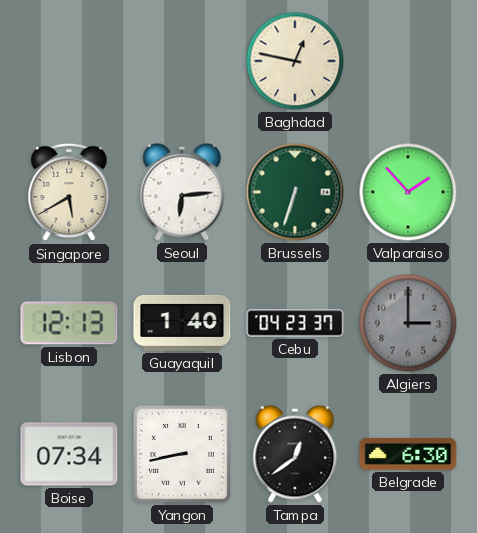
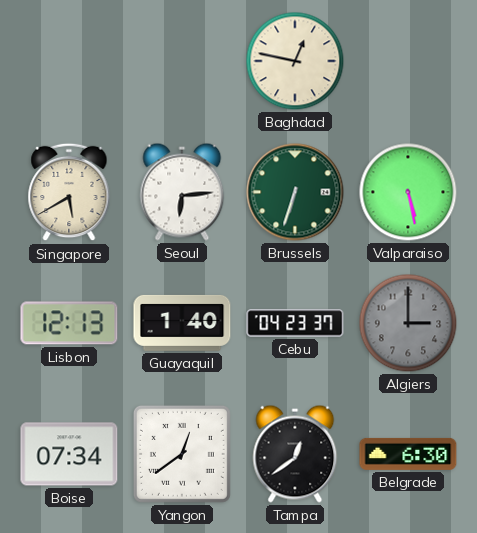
Valparaiso: 1:53 -> 5:28 (408, 192)
Yangon: 8:43 -> 12:39 (182, 454)
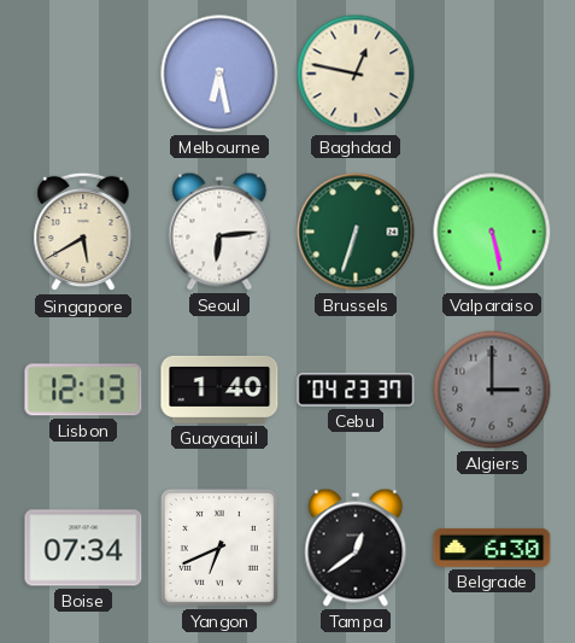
Melbourne: none -> 6:28 (219, 74)
Yangon: 12:39 -> 6:41 (219, 548)
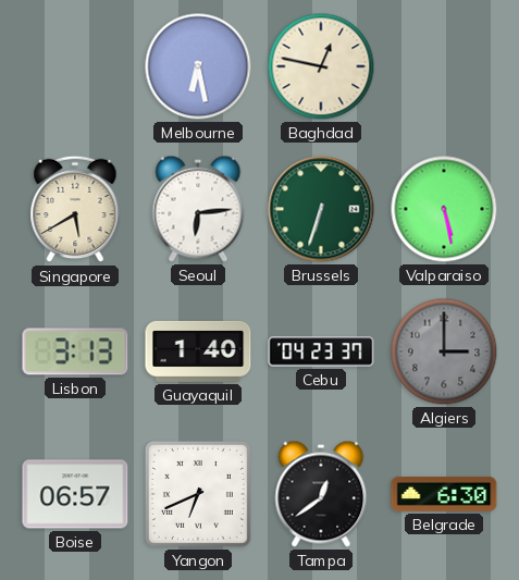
Lisbon: 12:13 -> 3:13 (75, 351)
Boise: 07:34 -> 06:57 (75, 494)
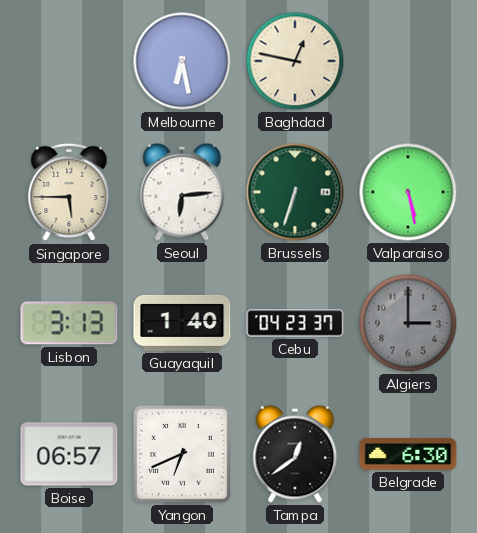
Singapore: 5:40 -> 5:45 (69, 192)
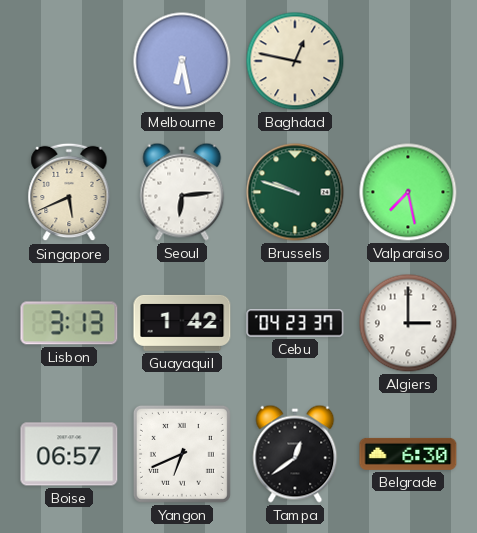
Singapore: 5:45 -> 5:41 (69, 192)
Brussels: 6:33 -> 9:48 (295, 192)
Valparaiso: 5:28 -> 7:28 (408, 192)
Guayaquil: 1:40 -> 1:42 (182, 323)
Algiers dial: grey -> white (408, 323)
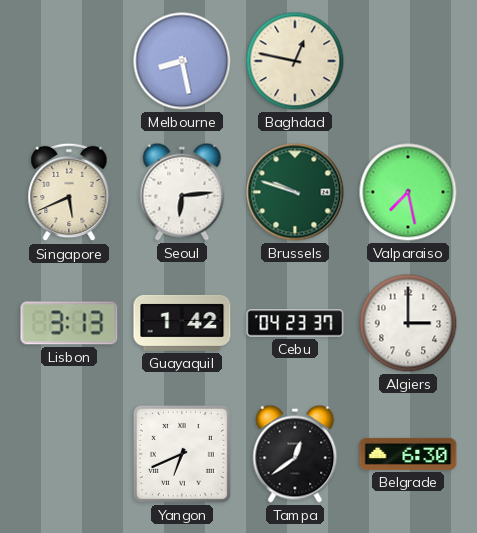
Melbourne: 6:28 -> 8:28 (182, 61)
Boise: 06:57 -> none (69, 454)
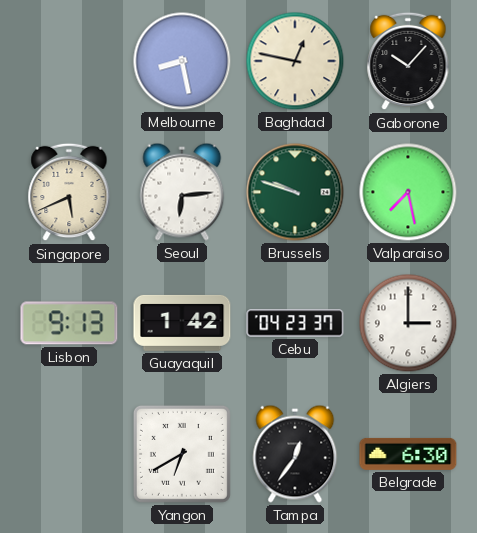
Gaborone: none -> 10:07 (408, 61)
Lisbon: 3:13 -> 9:13 (69, 323)
Yangon: 6:41 -> 6:40 (182, 454)
Tampa: 12:39 -> 12:36 (295, 454)
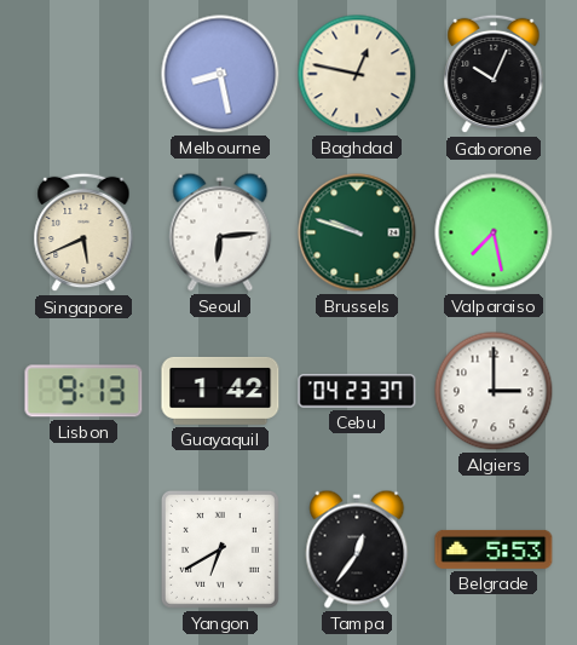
Gaborone: 10:07 -> 10:04 (494, 74)
Belgrade: 6:30 -> 5:53 (494, 549)
